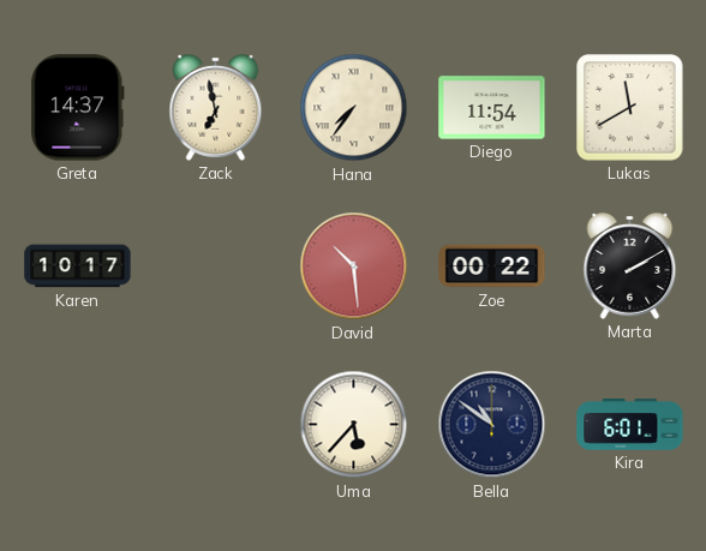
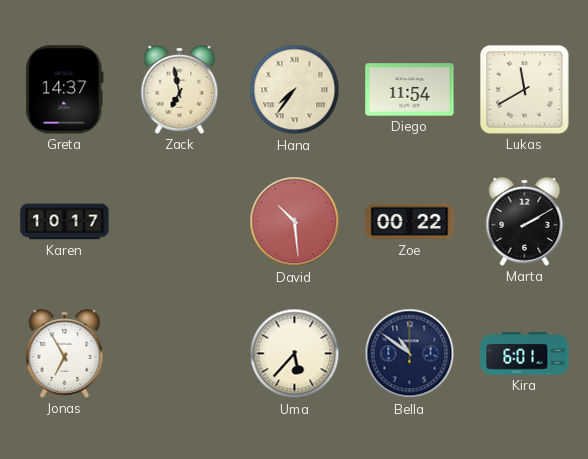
Jonas: none -> 6:55 (65, 354)
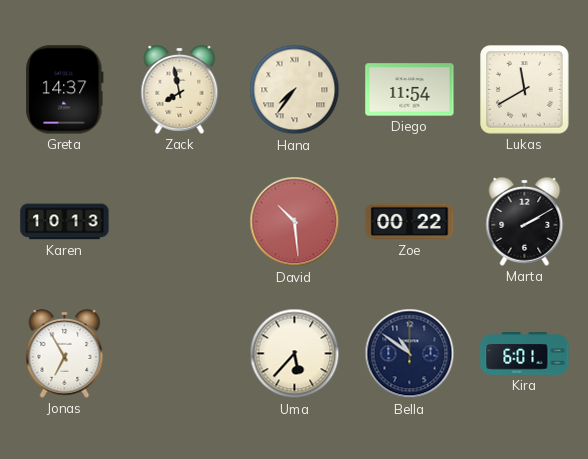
Zack: 6:58 -> 7:58 (180, 90)
Karen: 10:17 -> 10:13 (65, 222)
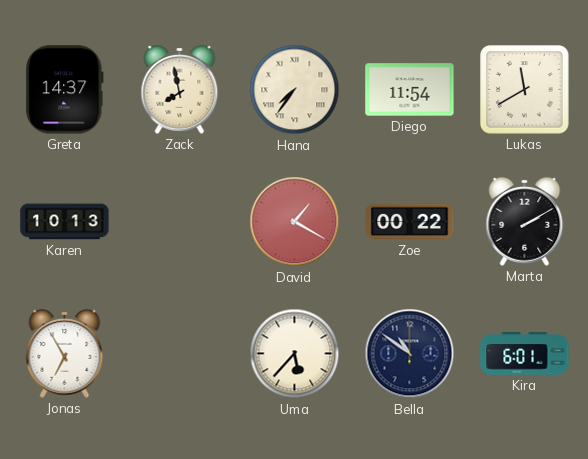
David: 10:29 -> 1:20 (295, 222)
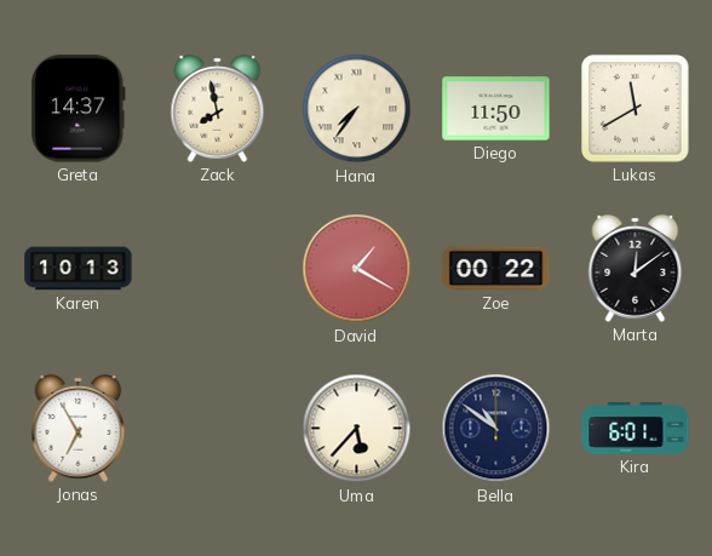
Diego: 11:54 -> 11:50 (496, 109)
Marta: 2:10 -> 12:09 (636, 269)
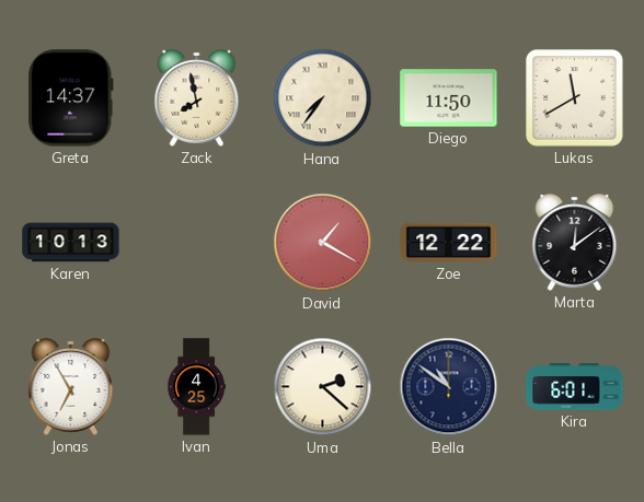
Zoe: 00:22 -> 12:22 (449, 243)
Ivan: none -> 4:25 (196, 387)
Uma: 5:37 -> 2:22 (323, 387)
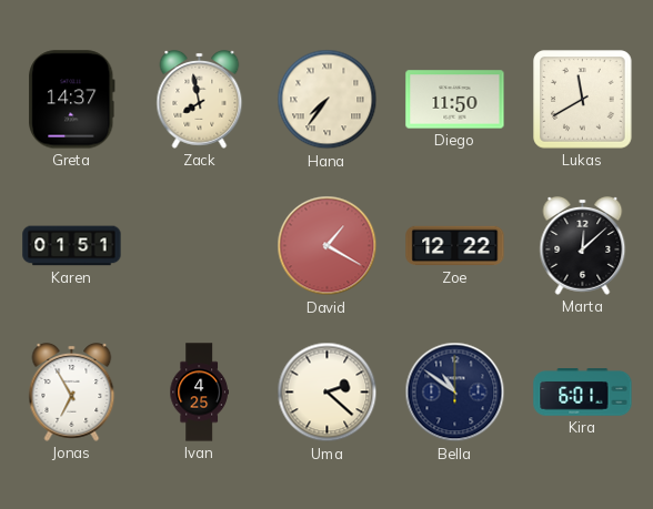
Karen: 10:13 -> 01:51 (72, 246)
Marta: 12:09 -> 12:08 (583, 246)
